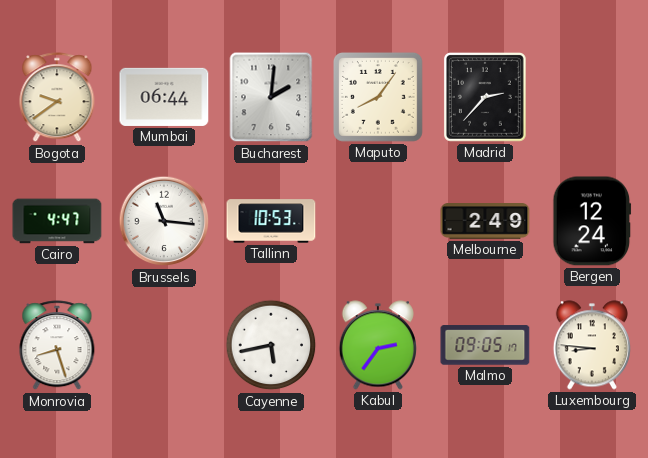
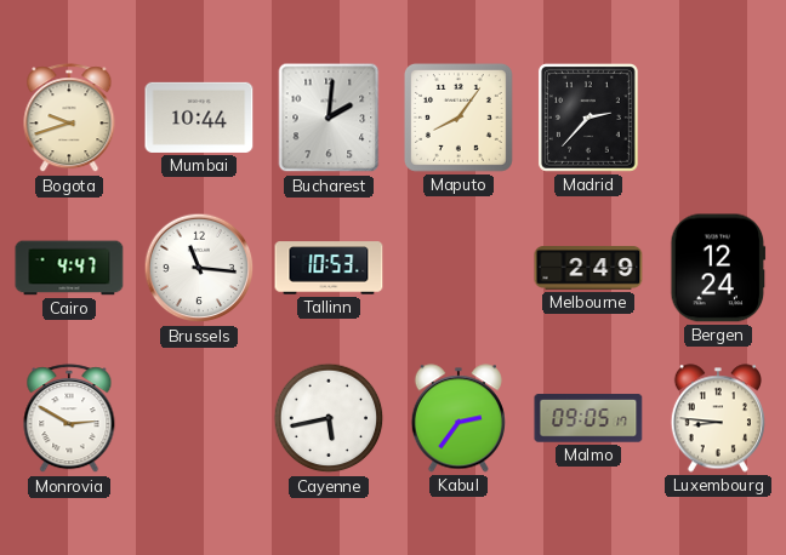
Bogota: 9:39 -> 9:42 (69, 119)
Mumbai: 06:44 -> 10:44 (199, 118)
Monrovia: 8:27 -> 2:50 (69, 419)
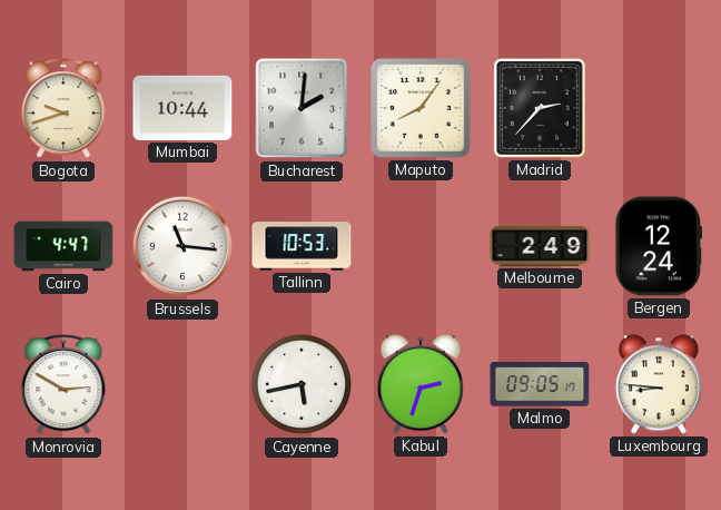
Kabul: 2:36 -> 2:33 (421, 384)
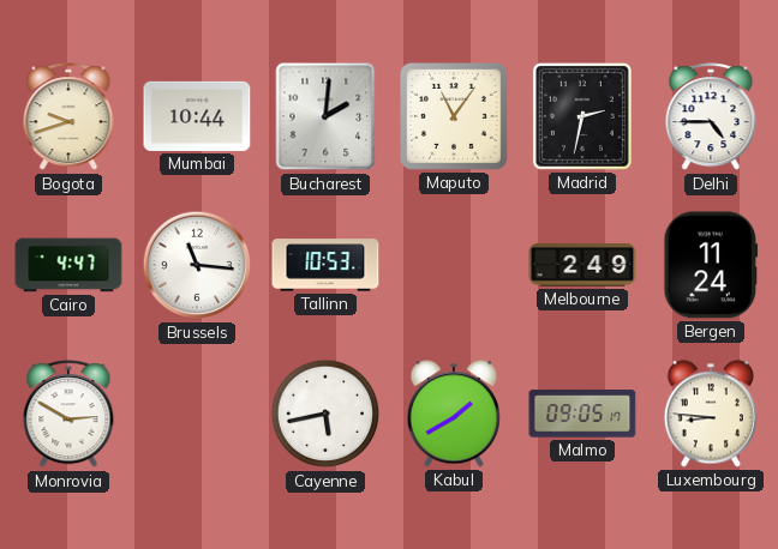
Maputo: 8:06 -> 11:06 (454, 116)
Madrid: 2:37 -> 2:32 (582, 116)
Delhi: none -> 4:45 (711, 117)
Bergen: 12:24 -> 11:24 (711, 265)
Kabul: 2:33 -> 1:40 (454, 414)
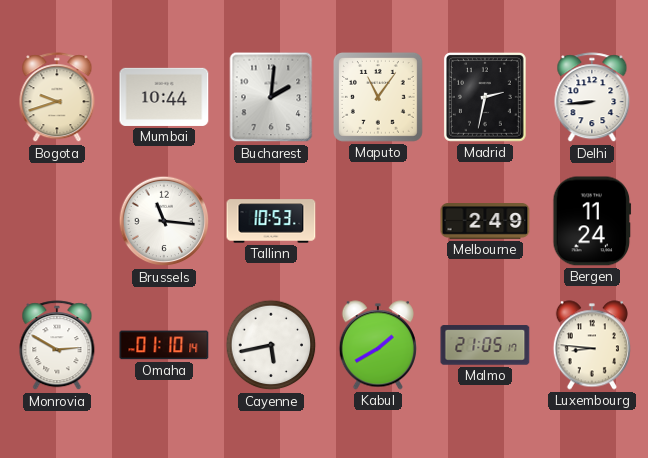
Delhi: 4:45 -> 8:44 (592, 98)
Cairo: 4:47 -> none (68, 265)
Omaha: none -> 01:10 (164, 345)
Malmo: 09:05 -> 21:05 (485, 345)
